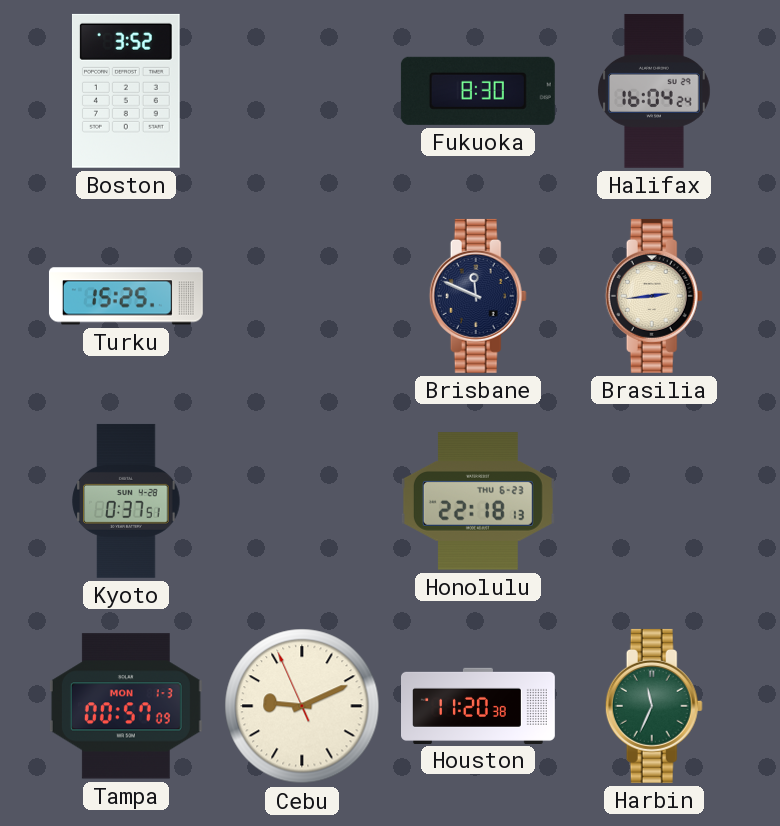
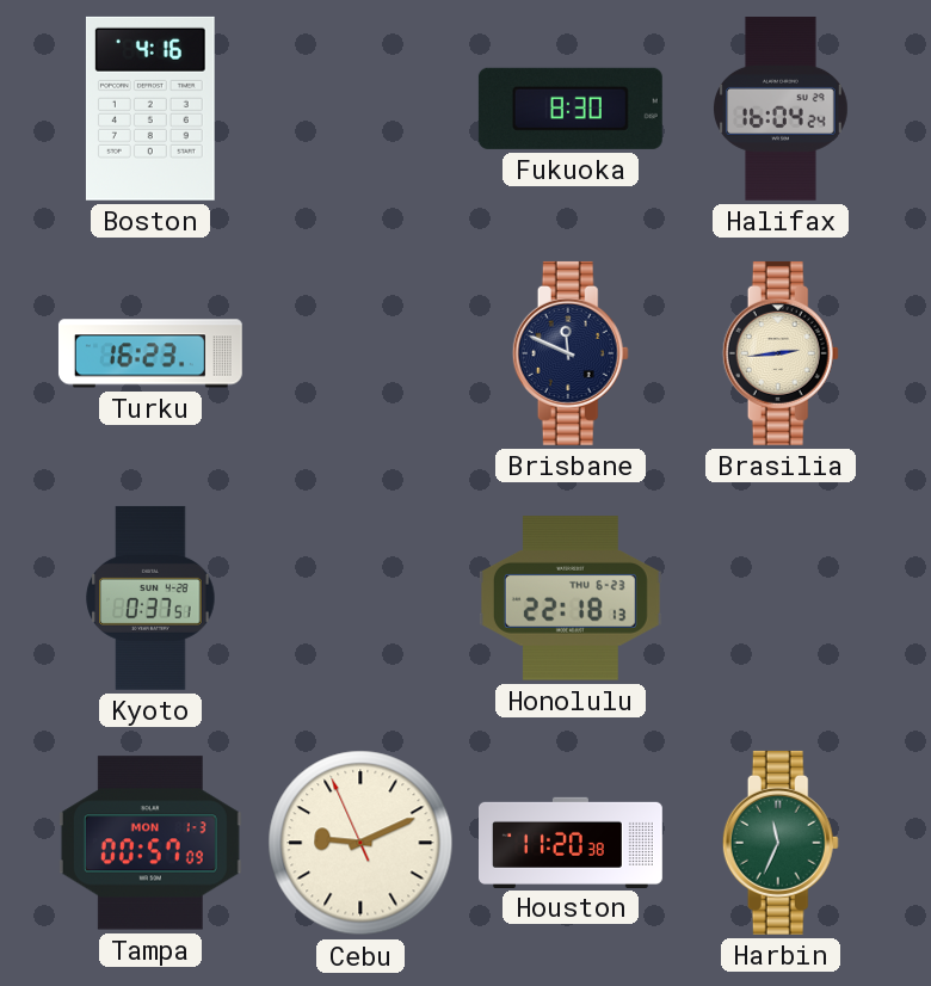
Boston: 3:52 -> 4:16 (150, 109)
Turku: 15:25 -> 16:23 (150, 353)
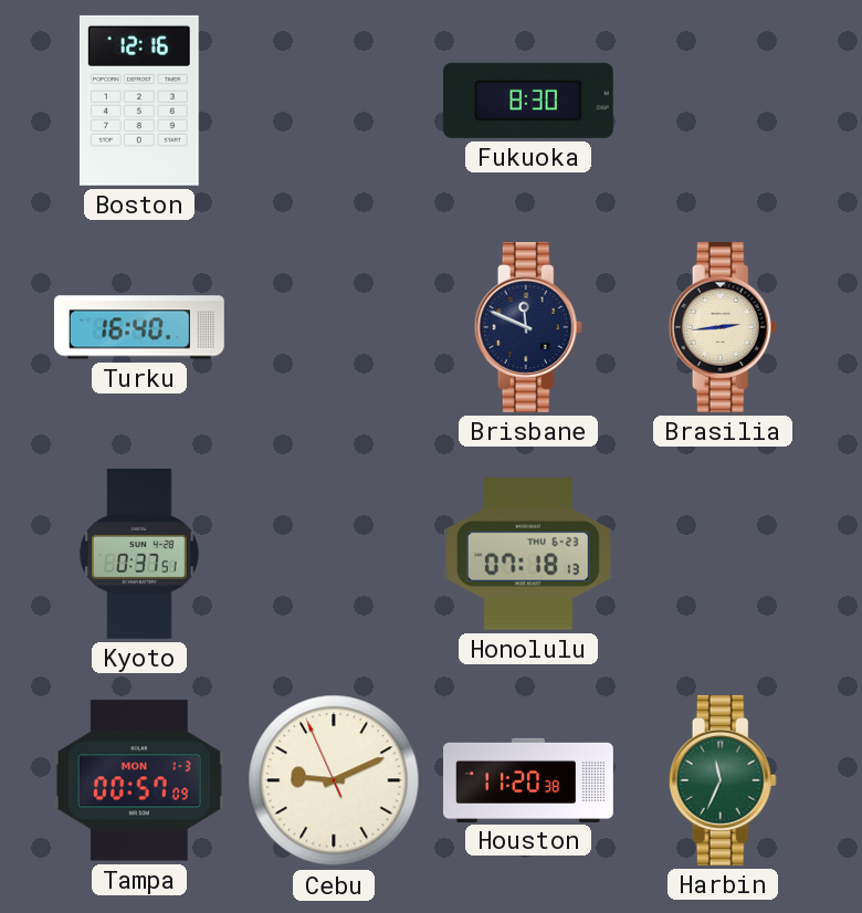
Boston: 4:16 -> 12:16 (139, 101)
Halifax: 16:04 -> none (782, 109)
Turku: 16:23 -> 16:40 (139, 327)
Honolulu: 22:18 -> 07:18 (528, 554)
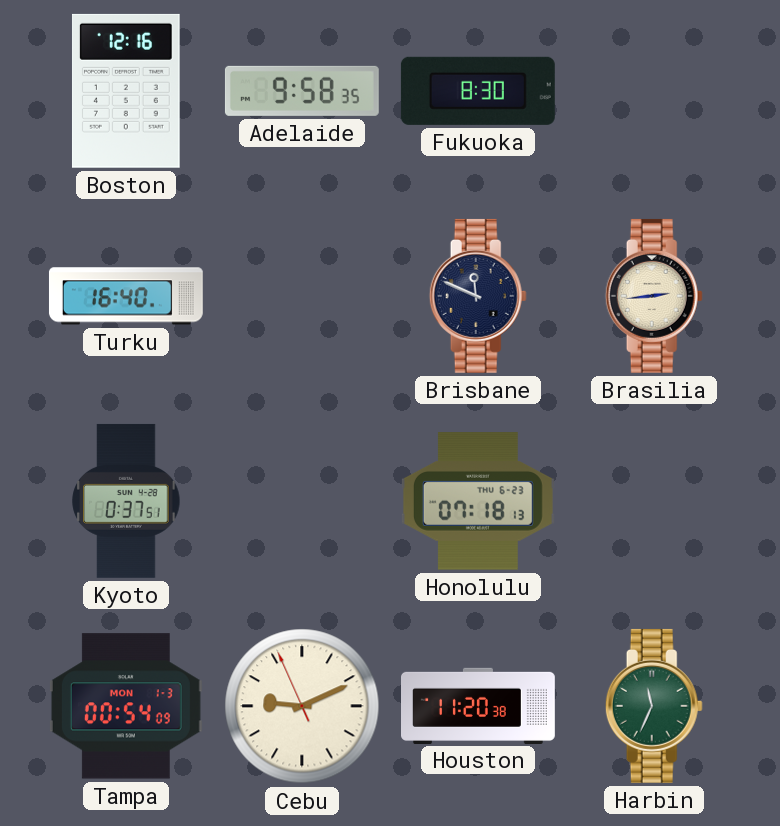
Adelaide: none -> 9:58 (302, 91)
Tampa: 00:57 -> 00:54 (126, 706)
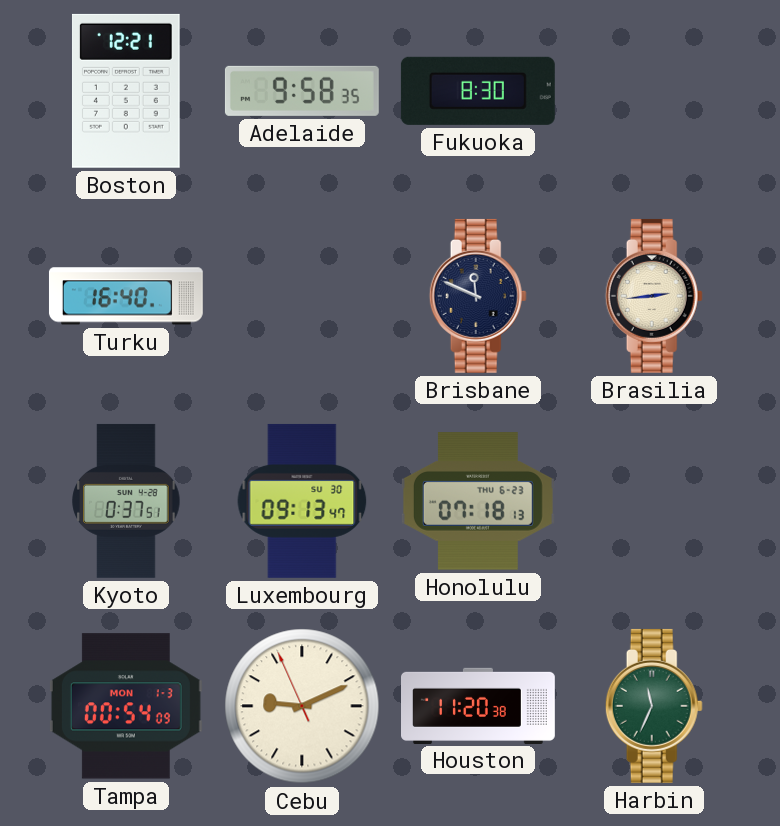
Boston: 12:16 -> 12:21 (126, 91)
Luxembourg: none -> 09:13 (302, 501)
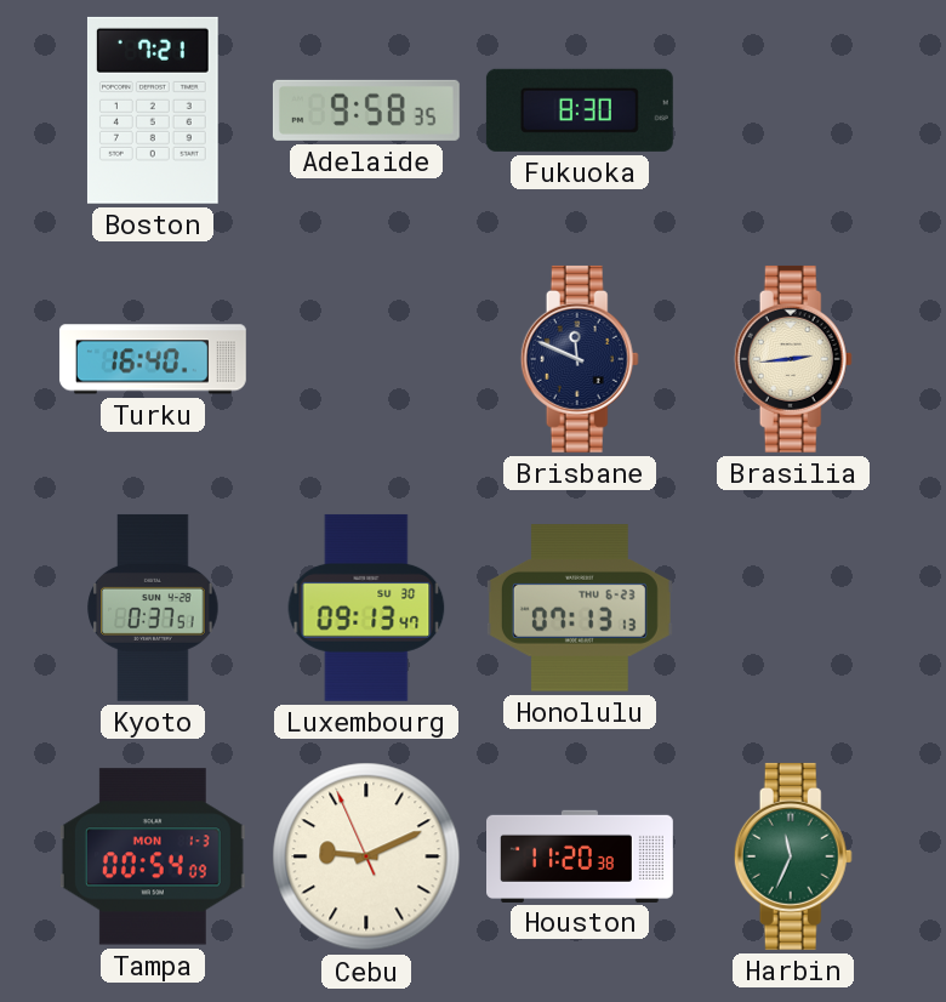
Boston: 12:21 -> 7:21 (153, 110)
Honolulu: 07:18 -> 07:13 (580, 608)
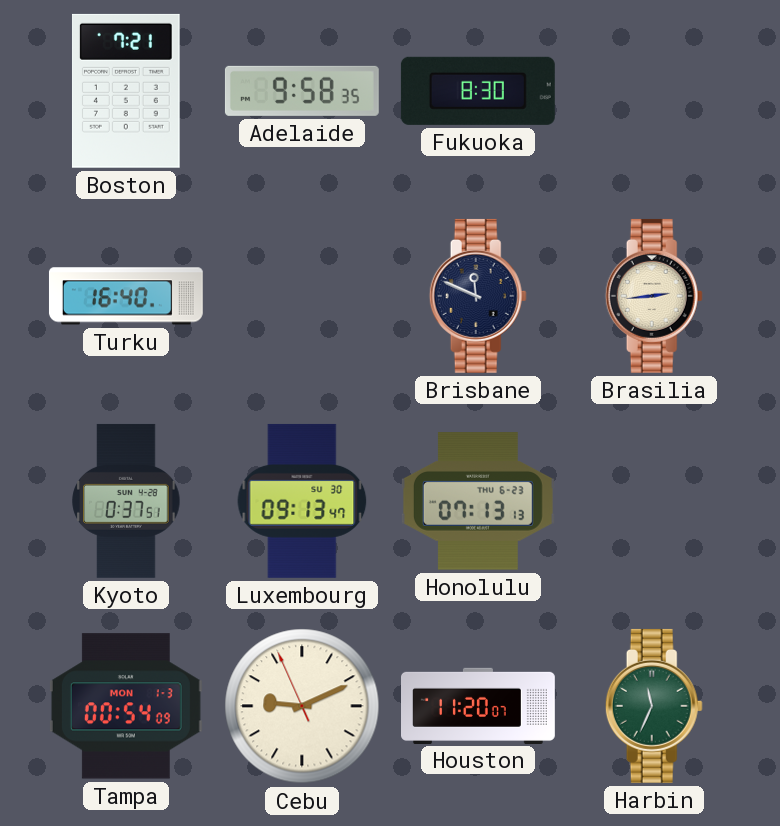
Houston: 11:20:38 -> 11:20:07 (479, 705)
